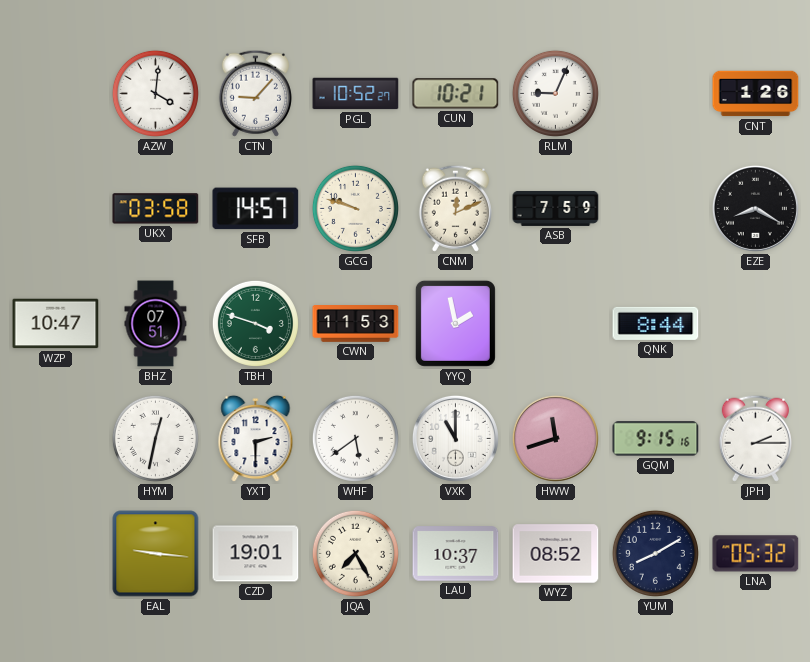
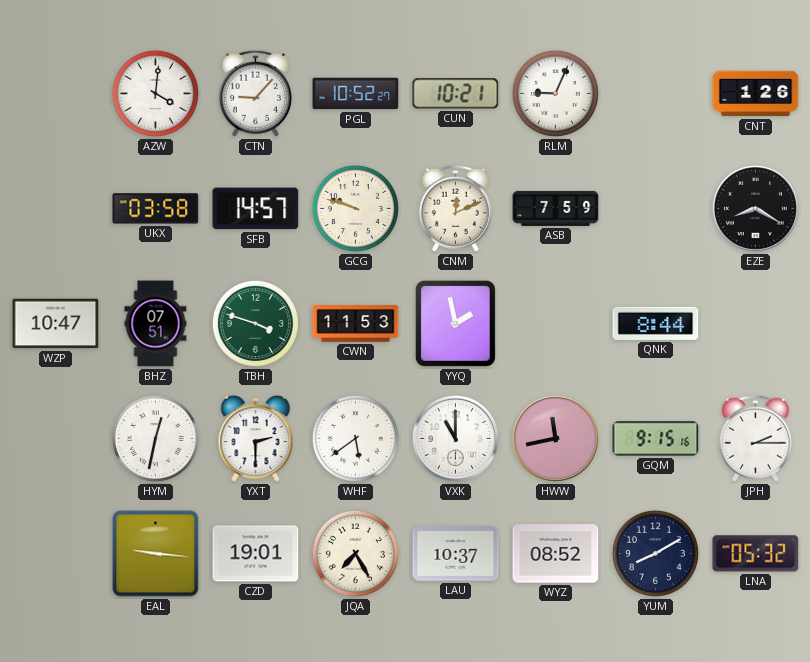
HWW: 11:42 -> 11:43 (555, 438)
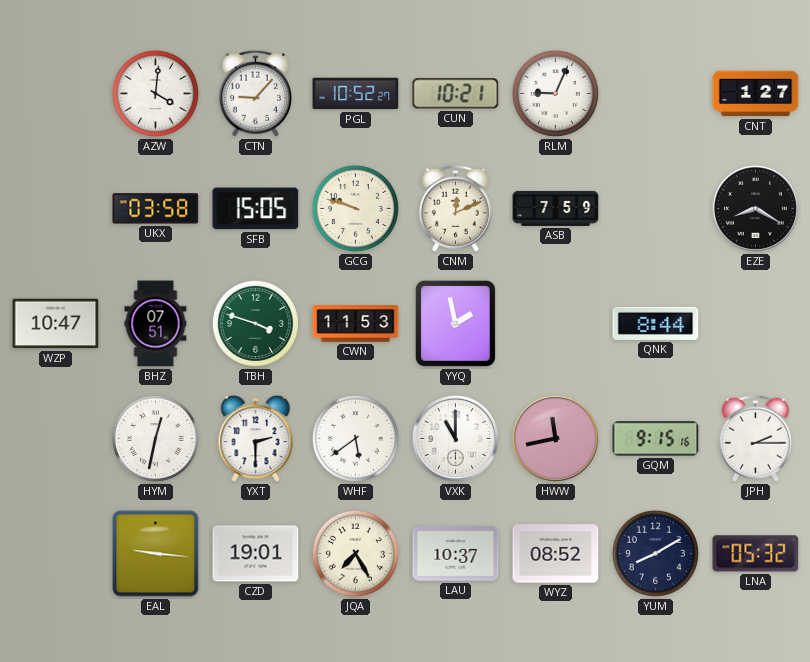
CNT: 1:26 -> 1:27 (756, 94)
SFB: 14:57 -> 15:05 (256, 209)
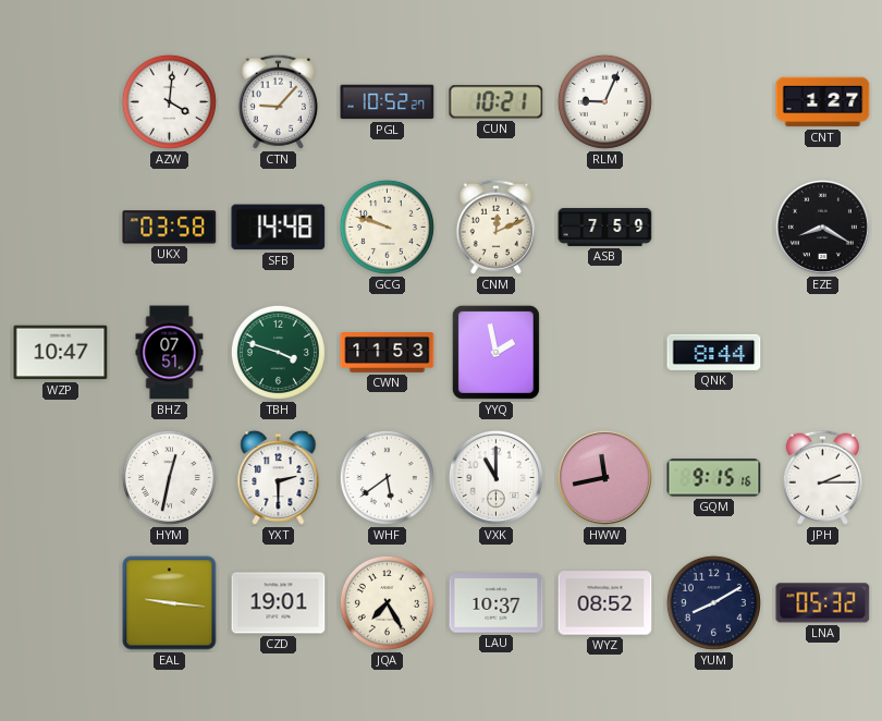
SFB: 15:05 -> 14:48 (279, 228)
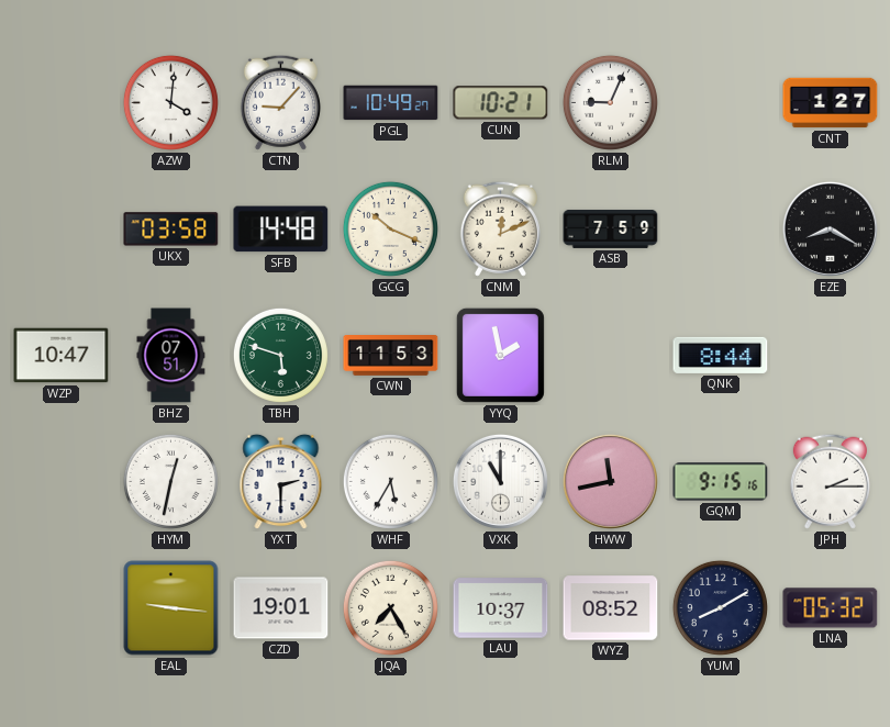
PGL: 10:52 -> 10:49 (391, 103)
GCG: 9:48 -> 10:19 (390, 228)
TBH: 3:48 -> 5:48 (280, 355)
WHF: 5:39 -> 5:35 (390, 481)
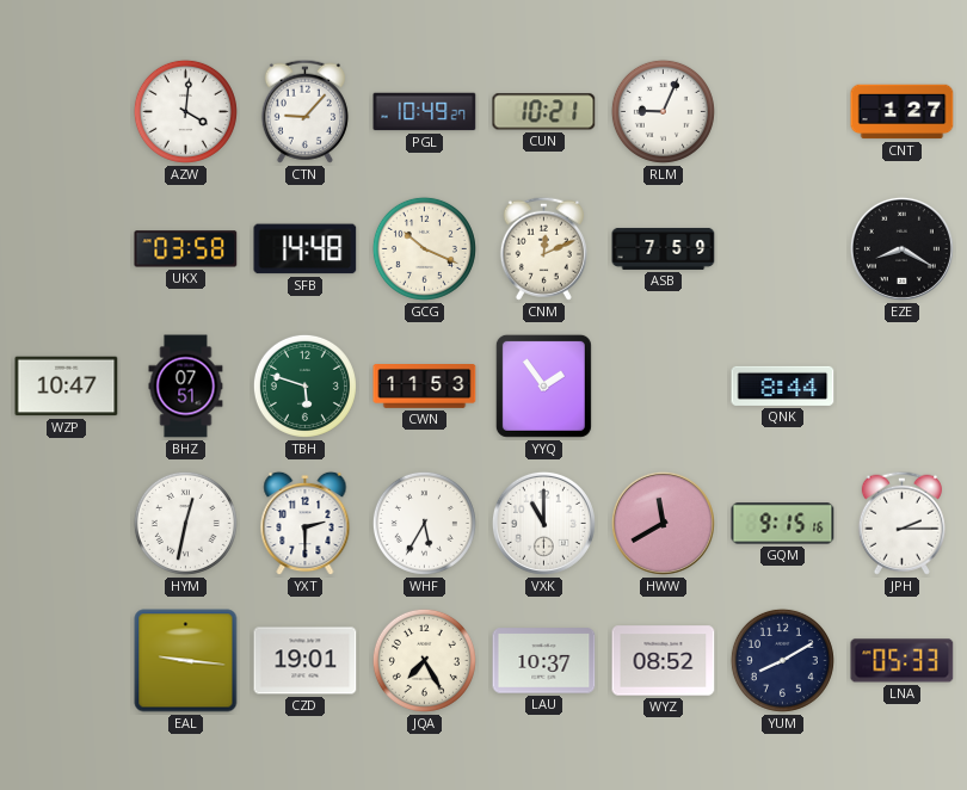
YYQ: 1:58 -> 1:54 (543, 385)
HWW: 11:43 -> 11:40 (663, 523)
LNA: 05:32 -> 05:33 (903, 661)
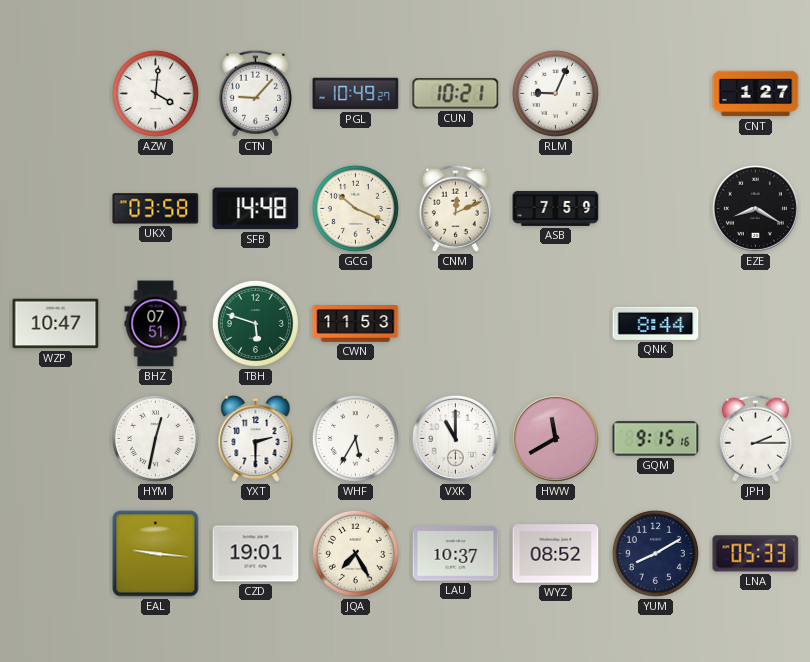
YYQ: 1:54 -> none (543, 385)
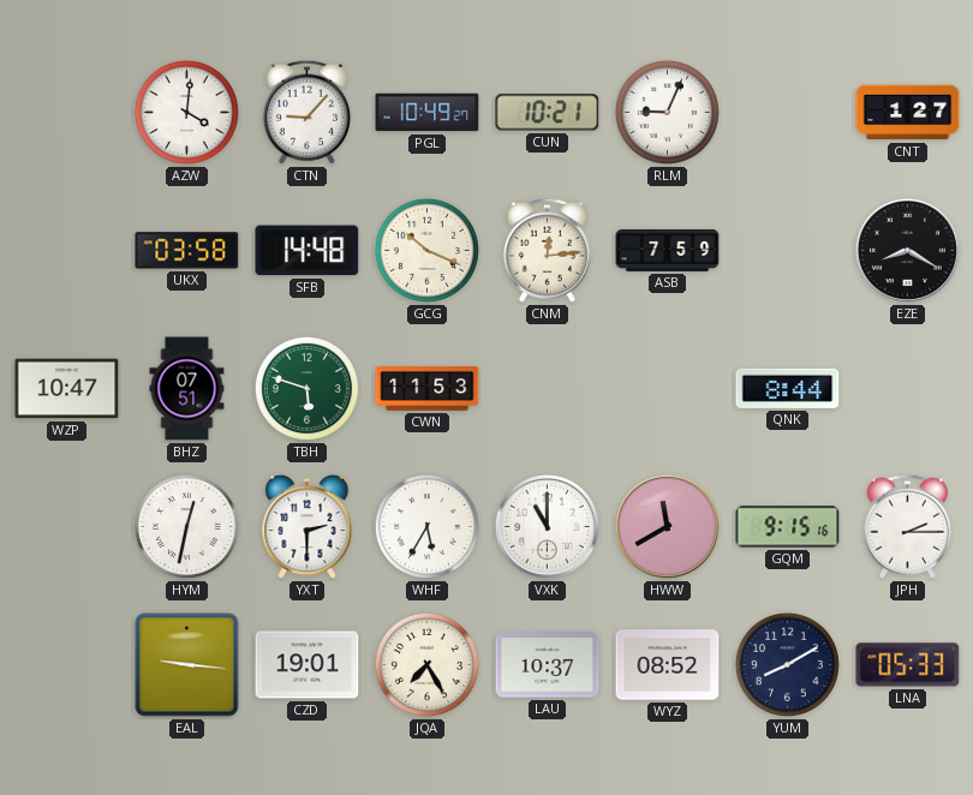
CNM: 12:11 -> 12:14 (547, 250)
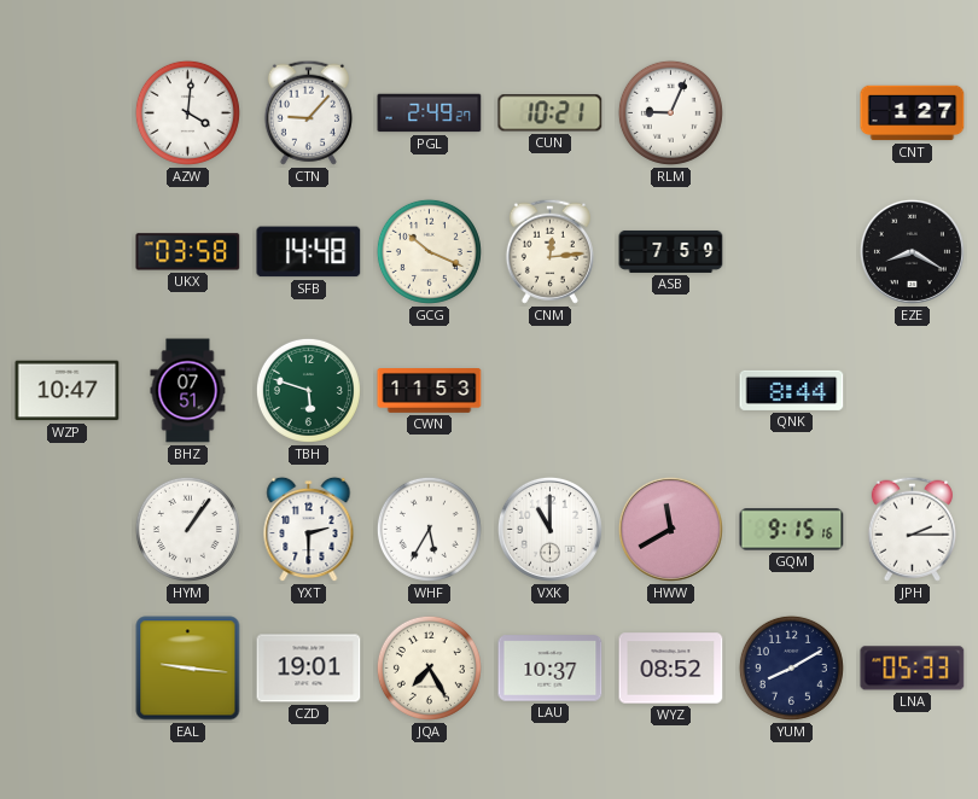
PGL: 10:49 -> 2:49 (430, 113)
HYM: 12:32 -> 1:06 (187, 529)
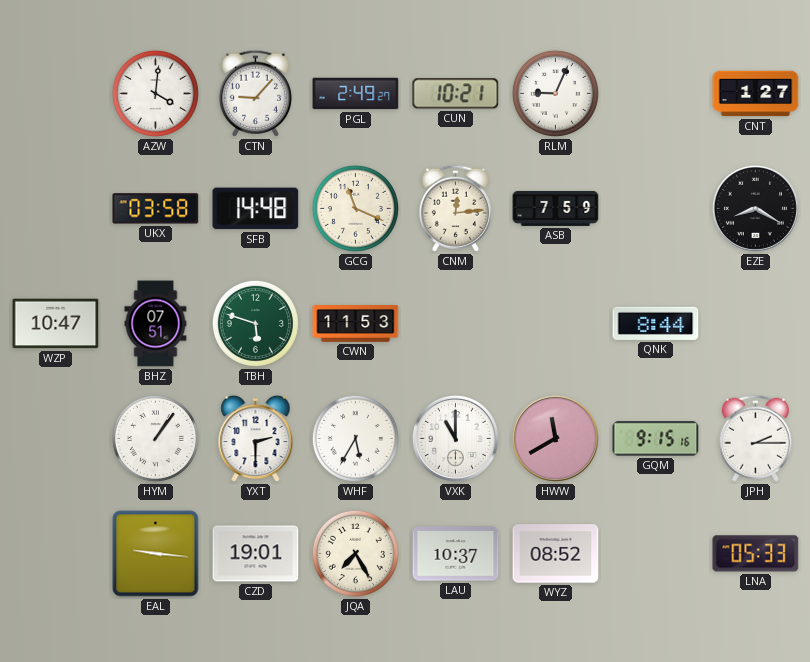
GCG: 10:19 -> 11:19 (355, 208)
YUM: 8:10 -> none (791, 667)
